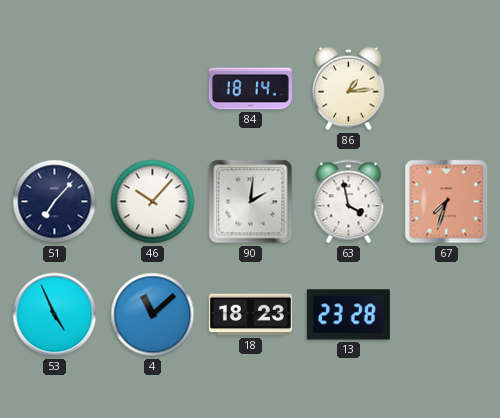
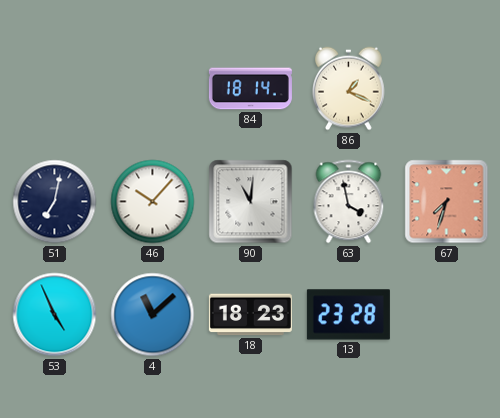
86: 1:14 -> 1:19 (349, 89)
51: 7:07 -> 7:02 (55, 202)
90: 2:01 -> 11:01 (251, 202)
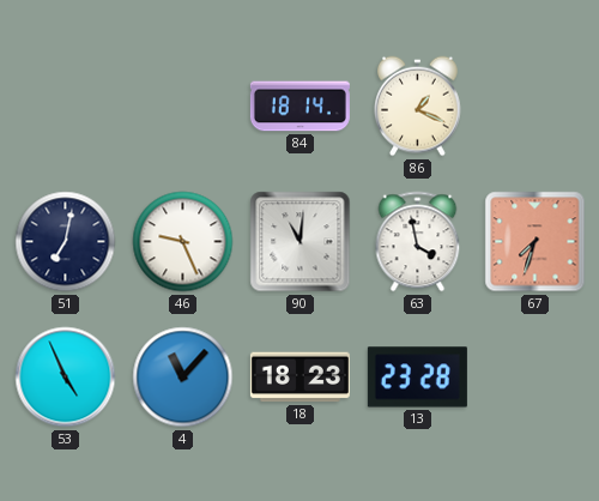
46: 10:07 -> 9:26 (183, 242)
4: 11:08 -> 11:07 (183, 378)
